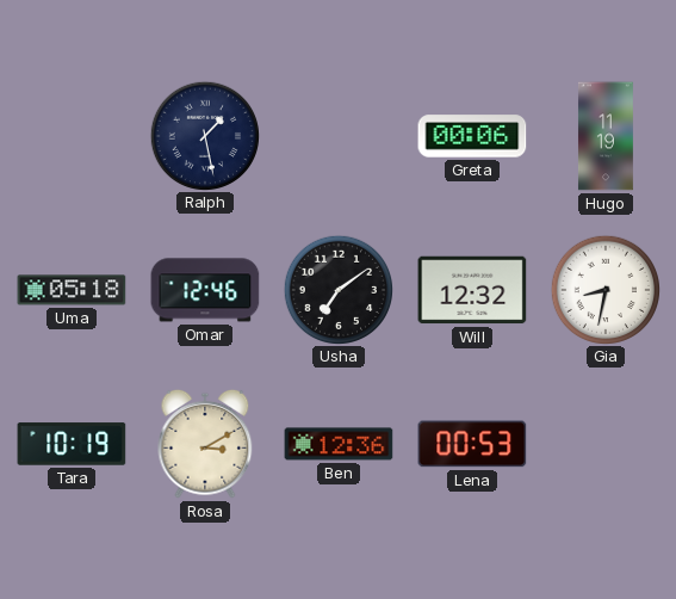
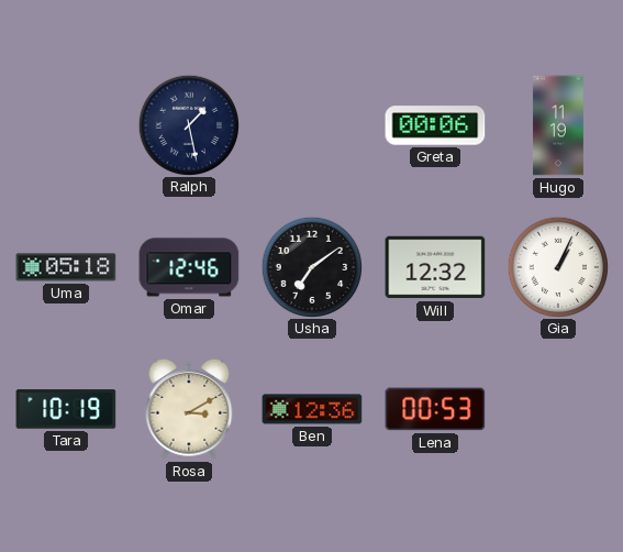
Gia: 8:32 -> 1:04 (557, 266)
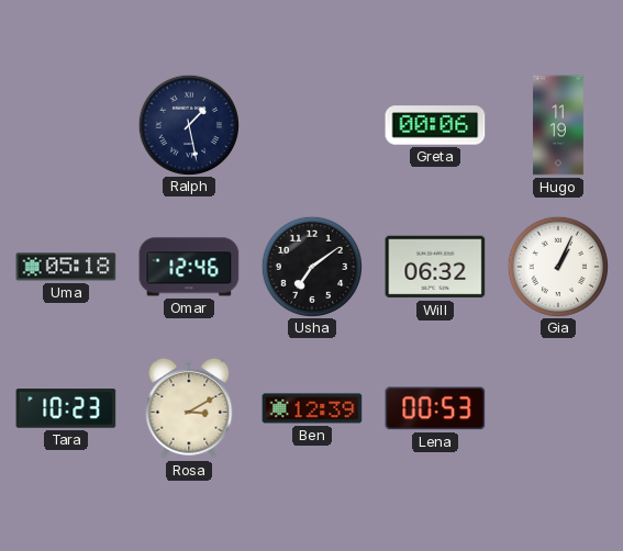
Will: 12:32 -> 06:32 (435, 267)
Tara: 10:19 -> 10:23 (66, 408)
Ben: 12:36 -> 12:39 (312, 408)
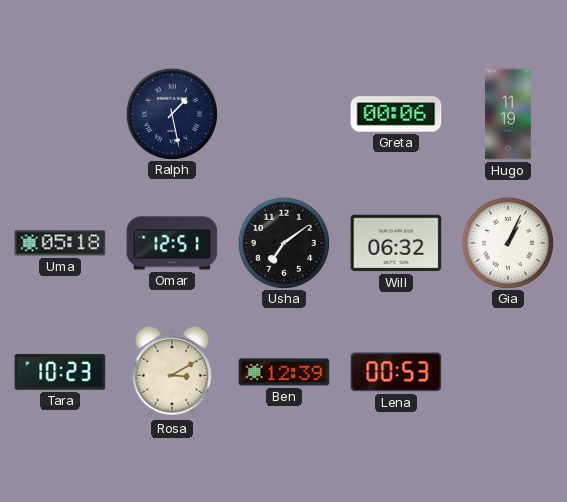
Omar: 12:46 -> 12:51 (172, 243)
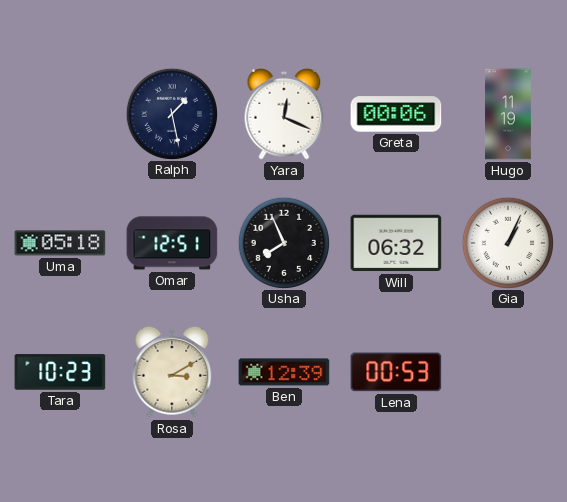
Yara: none -> 12:19 (284, 114)
Usha: 7:09 -> 7:56 (283, 242)
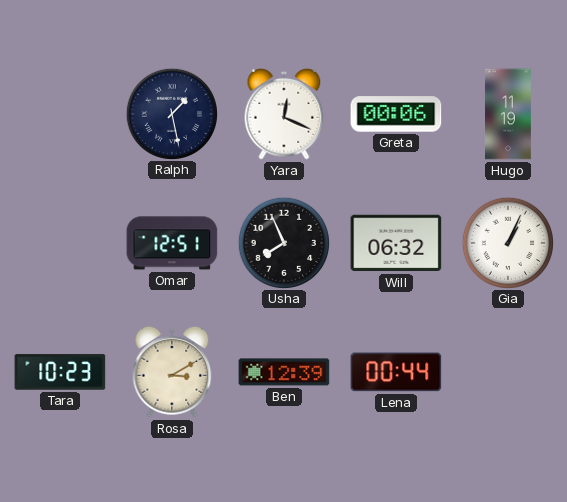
Uma: 05:18 -> none (60, 243)
Lena: 00:53 -> 00:44 (396, 372)
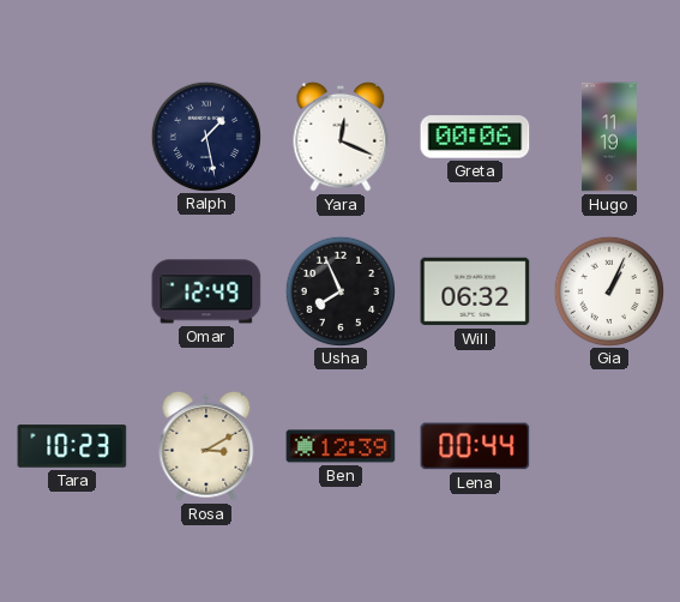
Omar: 12:51 -> 12:49 (206, 291)
